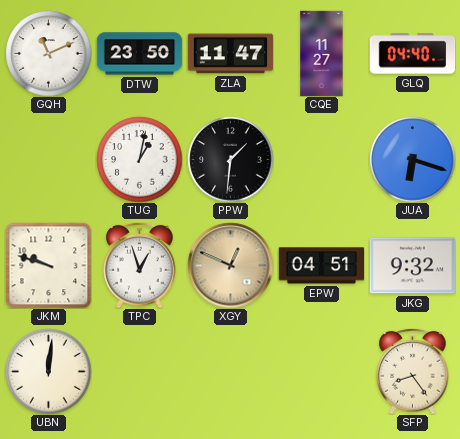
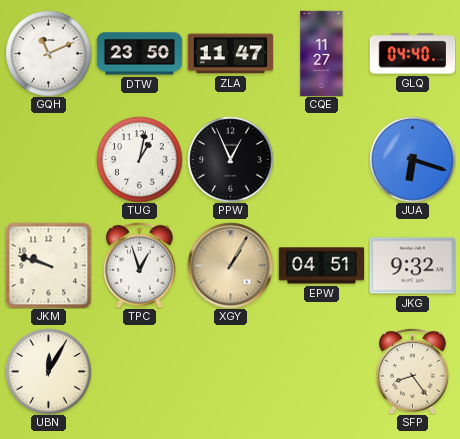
PPW: 1:31 -> 12:56 (230, 159)
XGY: 12:49 -> 1:05 (230, 265)
UBN: 12:01 -> 12:05 (48, 371)
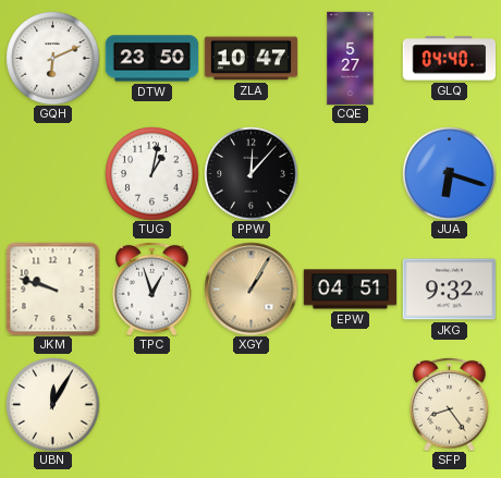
GQH: 11:11 -> 6:11 (52, 58)
ZLA: 11:47 -> 10:47 (250, 59)
CQE: 11:27 -> 5:27 (351, 58)
PPW: 12:56 -> 12:07 (250, 173)
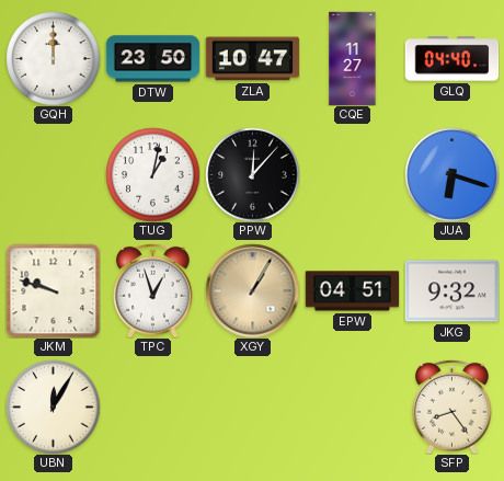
GQH: 6:11 -> 12:00 (53, 58)
CQE: 5:27 -> 11:27 (353, 58)
